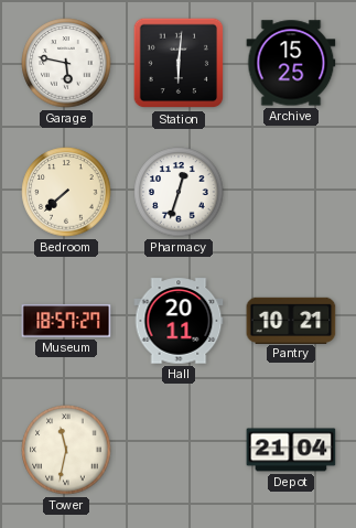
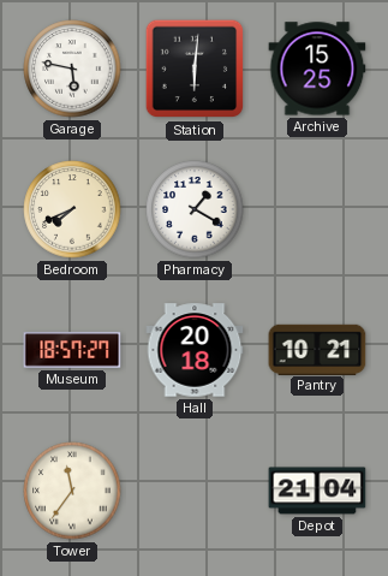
Bedroom: 7:38 -> 7:41 (72, 209)
Pharmacy: 12:33 -> 1:20 (195, 209)
Hall: 20:11 -> 20:18 (195, 350)
Tower: 11:32 -> 11:36 (72, 491)
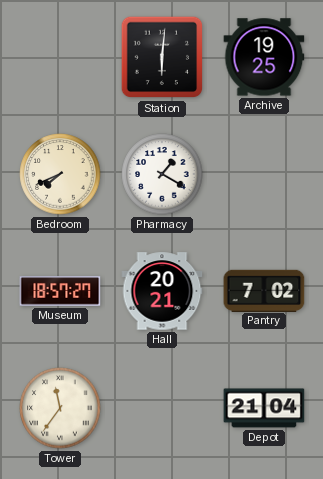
Garage: 5:47 -> none (72, 69)
Archive: 15:25 -> 19:25 (264, 57)
Hall: 20:18 -> 20:21 (162, 291)
Pantry: 10:21 -> 7:02 (264, 290)
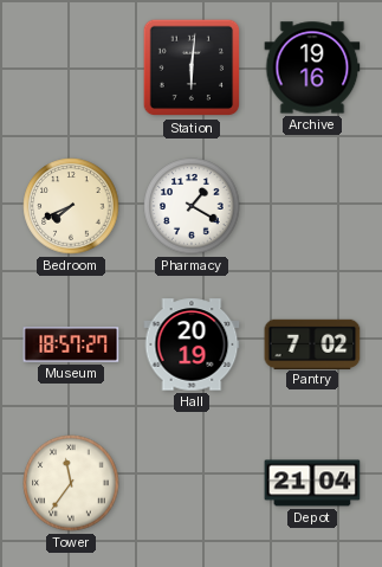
Archive: 19:25 -> 19:16 (312, 67)
Hall: 20:21 -> 20:19 (192, 344)
